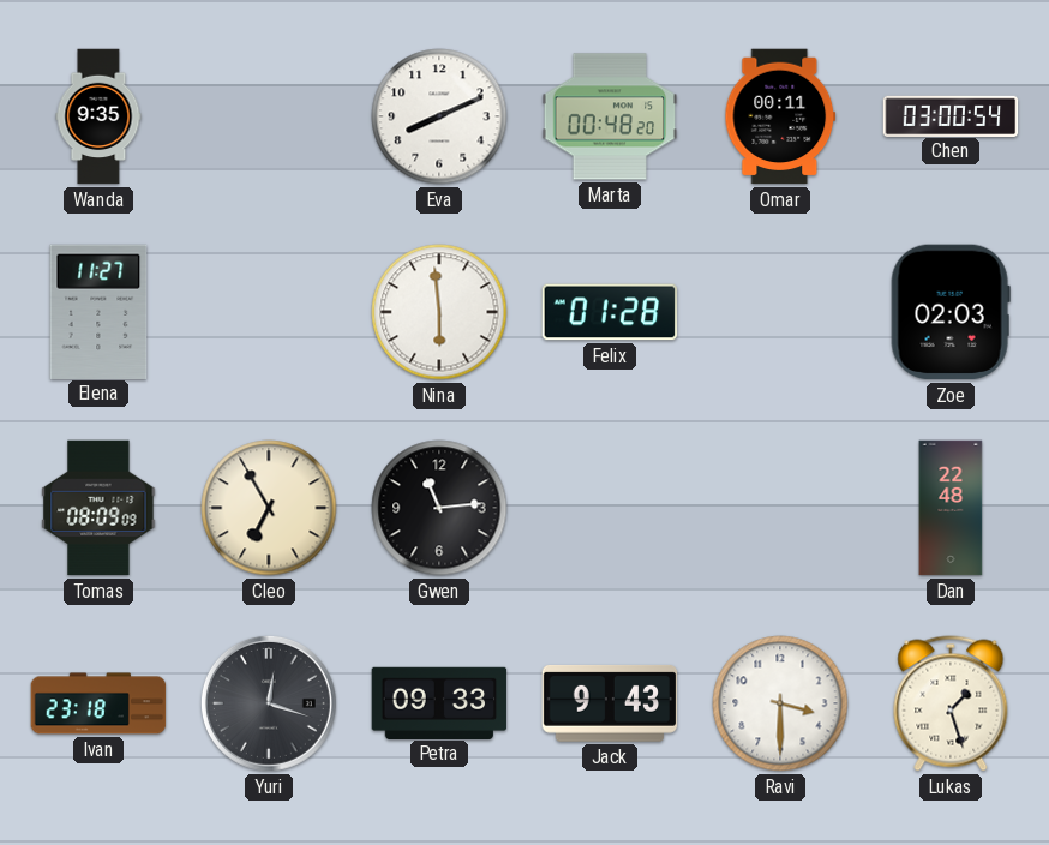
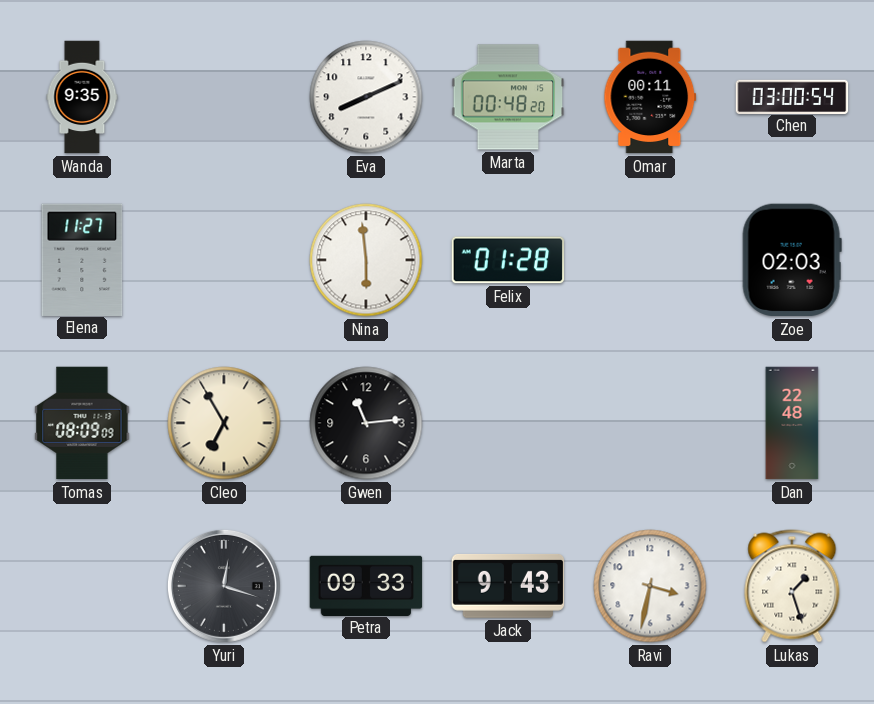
Ivan: 23:18 -> none (98, 703)
Ravi: 3:30 -> 3:32 (650, 586)
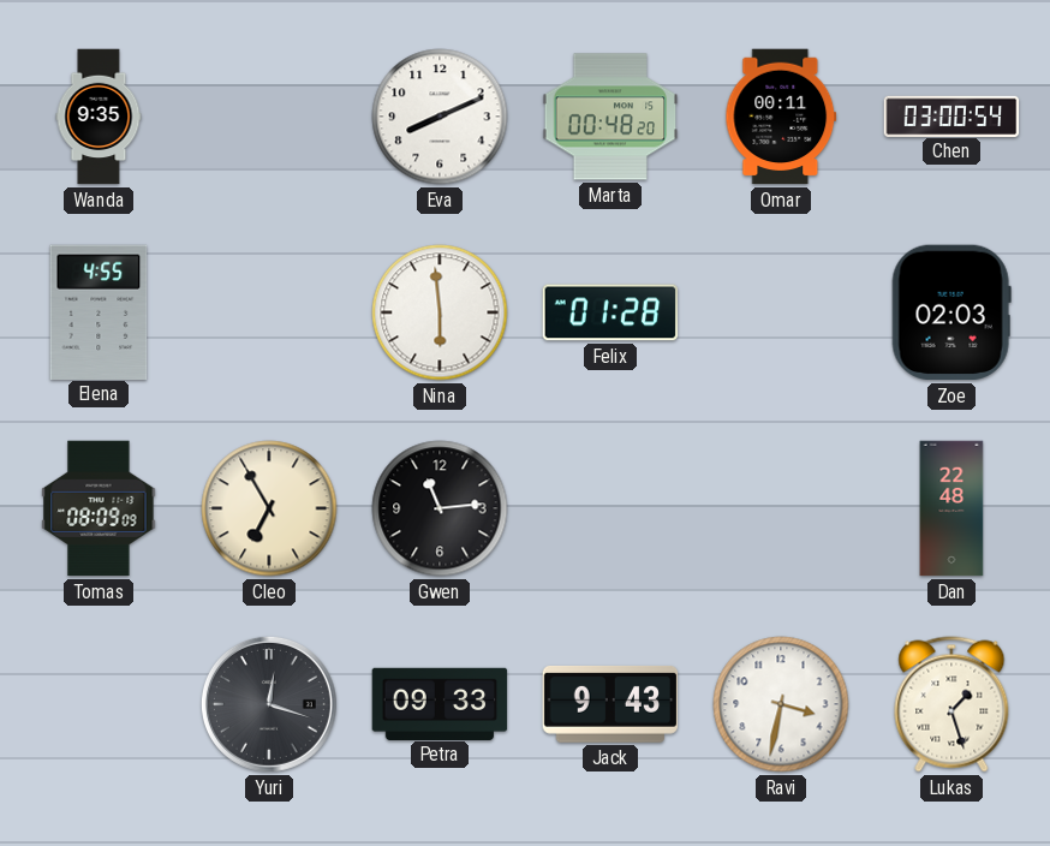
Elena: 11:27 -> 4:55 (99, 311)
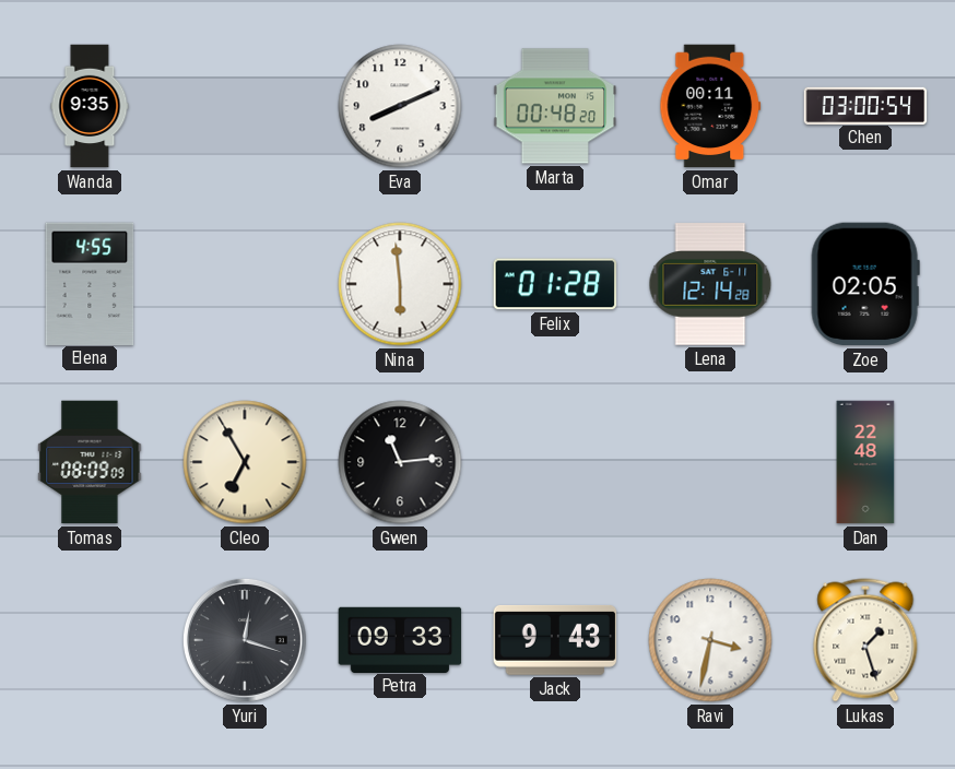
Lena: none -> 12:14 (710, 284)
Zoe: 02:03 -> 02:05 (865, 284)
